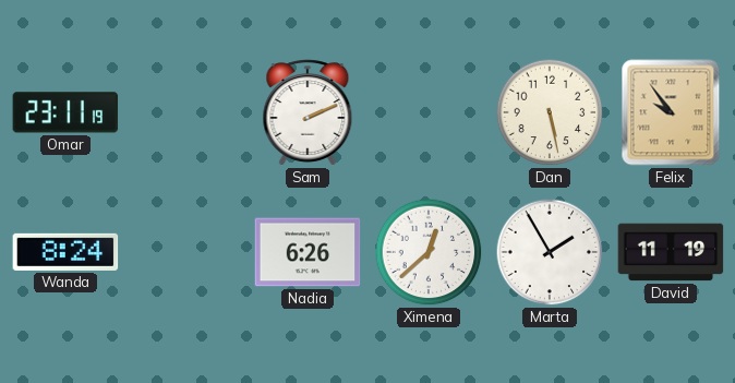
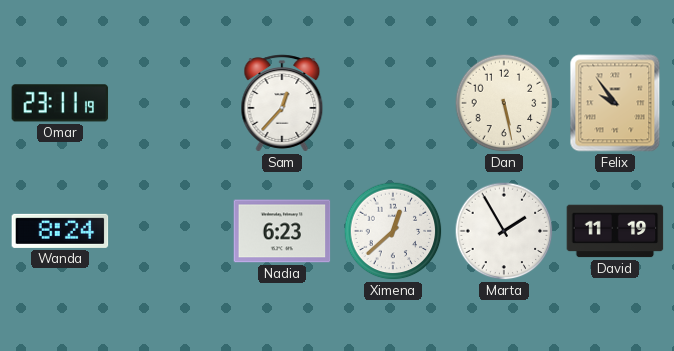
Sam: 2:11 -> 12:37 (282, 103)
Nadia: 6:26 -> 6:23 (282, 231)
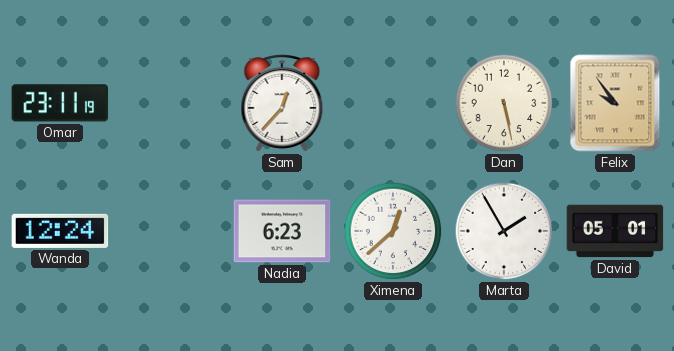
Wanda: 8:24 -> 12:24 (60, 231)
David: 11:19 -> 05:01 (615, 231)
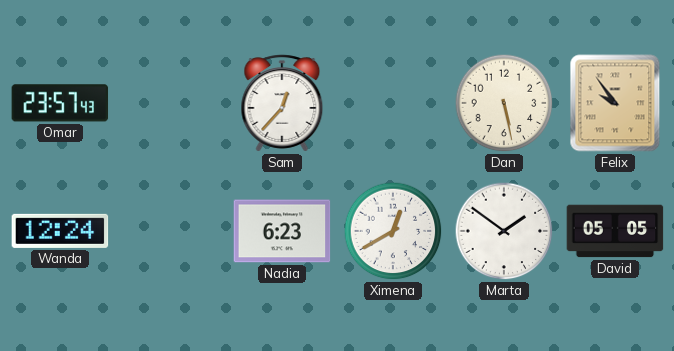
Omar: 23:11 -> 23:57 (60, 103)
Ximena: 12:38 -> 12:40 (393, 231)
Marta: 1:55 -> 1:51 (504, 231)
David: 05:01 -> 05:05 (615, 231)
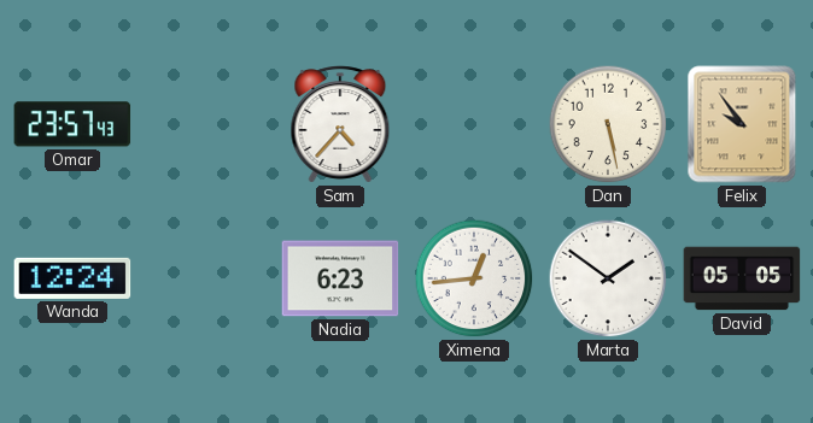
Sam: 12:37 -> 4:37 (340, 124)
Ximena: 12:40 -> 12:44 (474, 278)
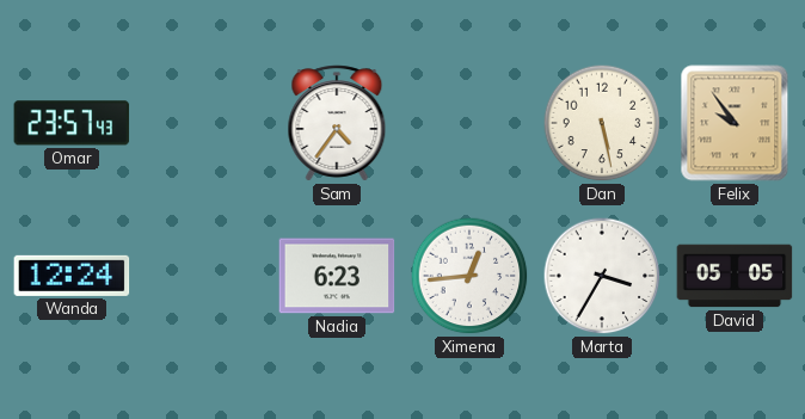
Sam: 4:37 -> 4:36 (337, 123)
Marta: 1:51 -> 3:35 (602, 276)
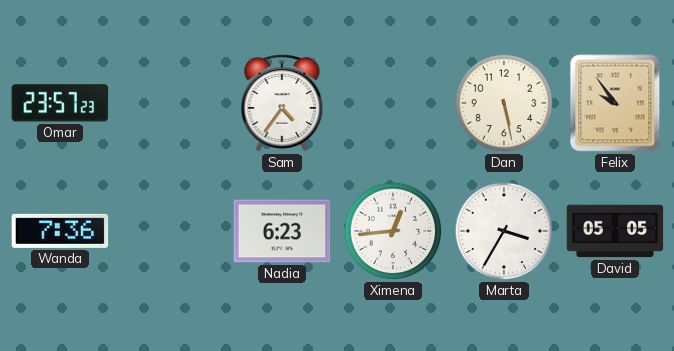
Omar: 23:57:43 -> 23:57:23 (60, 103)
Wanda: 12:24 -> 7:36 (60, 231)
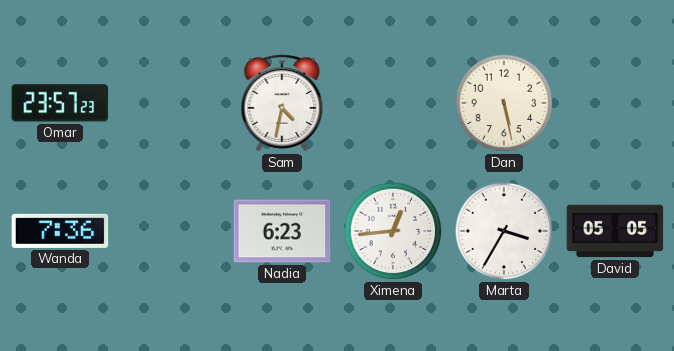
Sam: 4:36 -> 4:32 (282, 103)
Felix: 9:54 -> none (615, 103)
